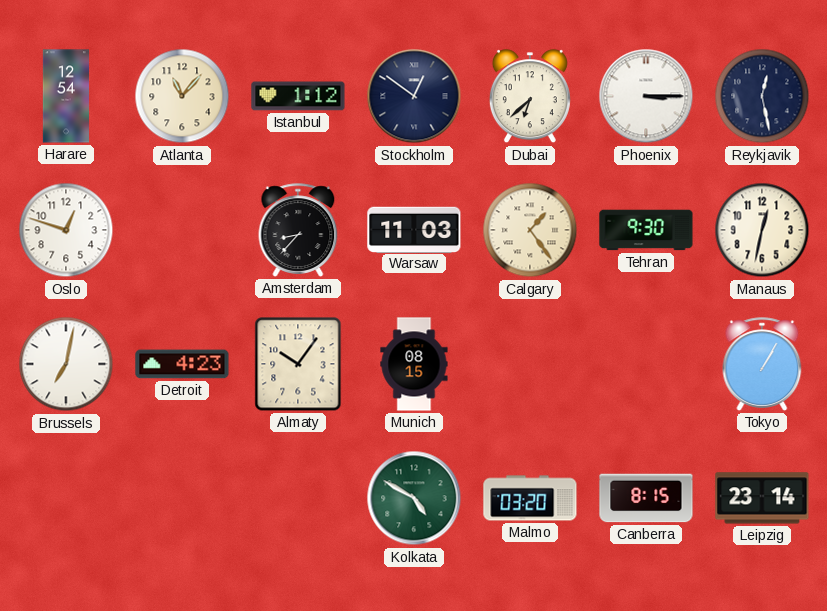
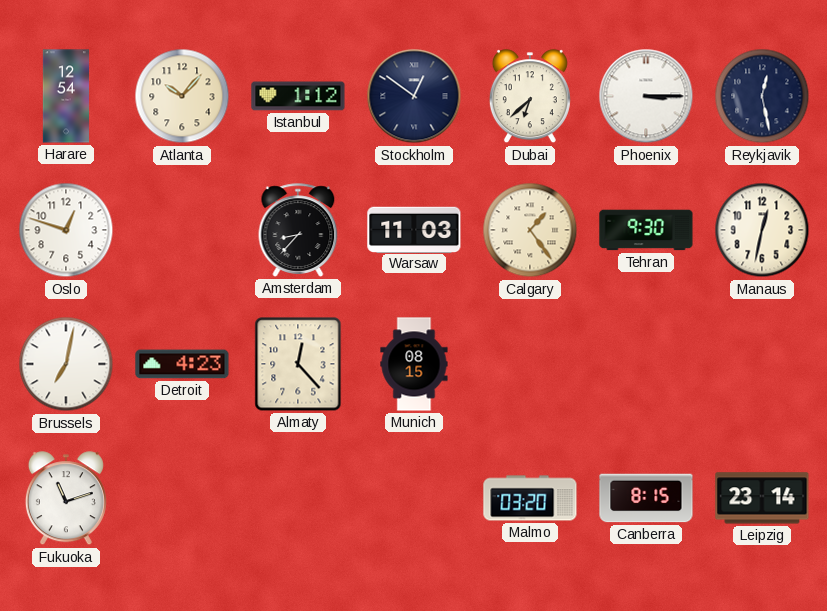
Atlanta: 11:07 -> 10:07 (182, 96)
Almaty: 10:06 -> 12:23 (298, 364)
Tokyo: 1:05 -> none (762, 364)
Fukuoka: none -> 11:12 (66, 499)
Kolkata: 4:50 -> none (414, 498)
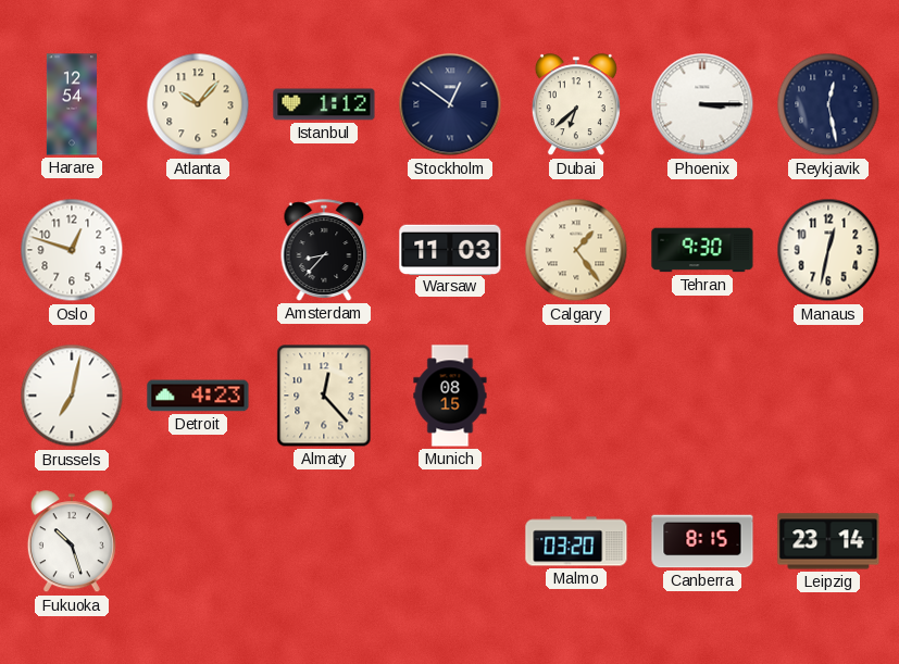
Fukuoka: 11:12 -> 10:27 (72, 542)
